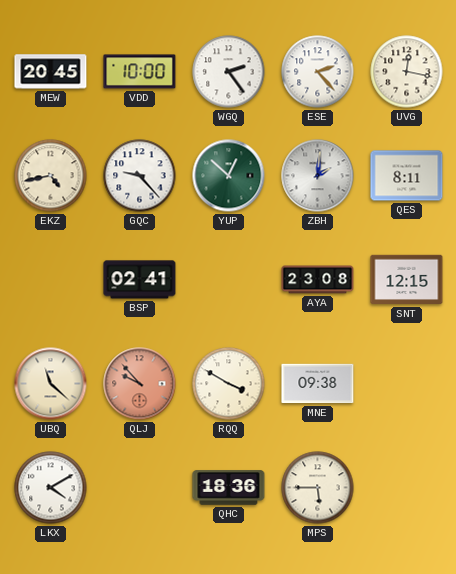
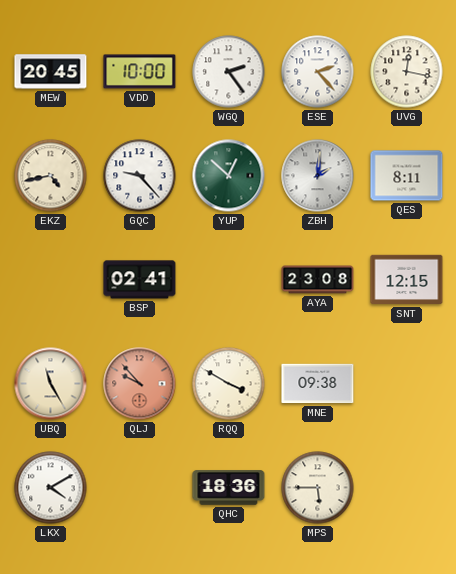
UBQ: 11:22 -> 11:25 (51, 384)
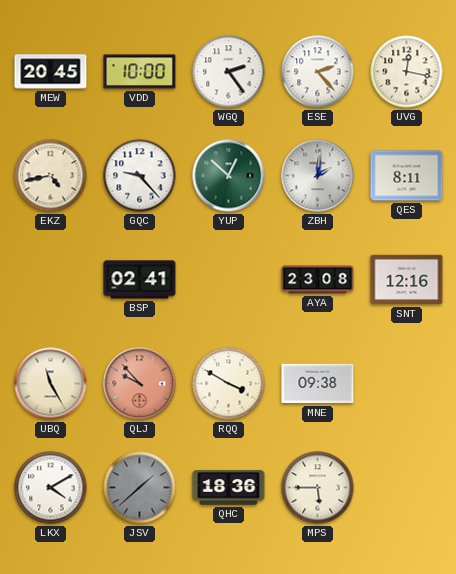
SNT: 12:15 -> 12:16 (407, 280)
JSV: none -> 1:38 (140, 488)
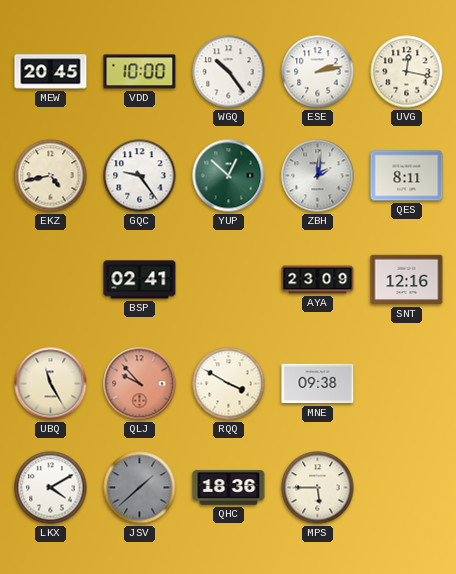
WGQ: 2:24 -> 10:24 (229, 72)
ESE: 2:23 -> 2:13 (318, 72)
GQC: 9:23 -> 9:24 (140, 176)
AYA: 23:08 -> 23:09 (318, 280)
